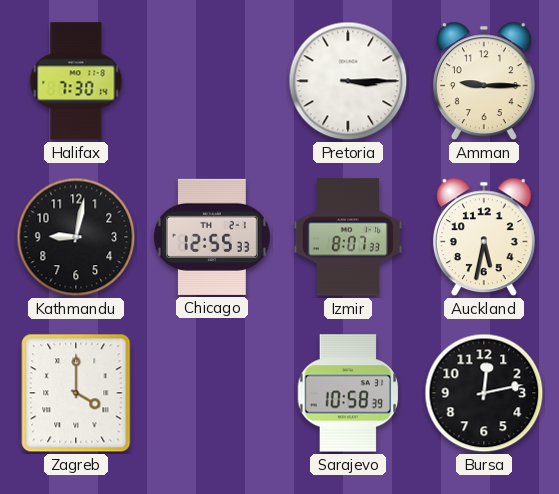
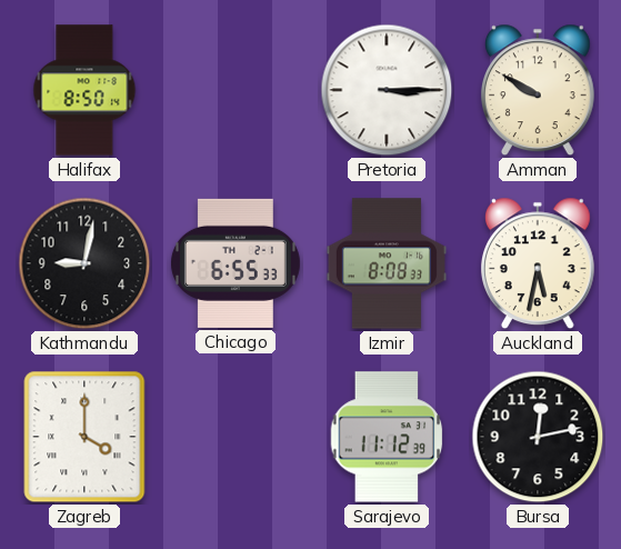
Halifax: 7:30 -> 8:50 (84, 90)
Amman: 9:15 -> 9:50 (538, 90)
Chicago: 12:55 -> 6:55 (236, 263)
Izmir: 8:07 -> 8:08 (387, 263)
Sarajevo: 10:58 -> 11:12 (387, 437)
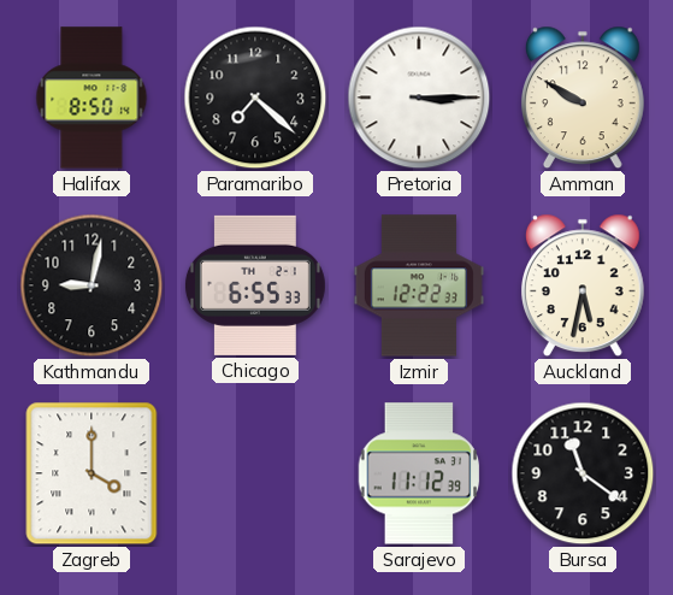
Paramaribo: none -> 7:22 (255, 98)
Izmir: 8:08 -> 12:22 (419, 285)
Bursa: 12:13 -> 11:21 (583, 473)
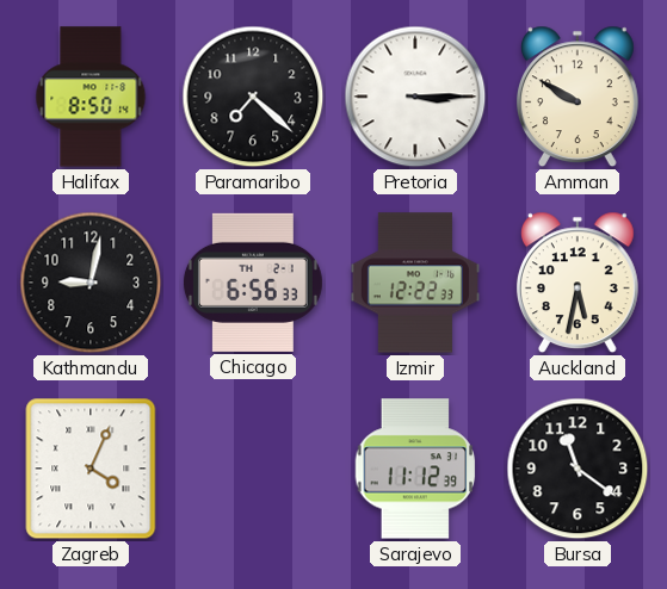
Chicago: 6:55 -> 6:56 (253, 283)
Zagreb: 4:00 -> 4:04 (91, 469)
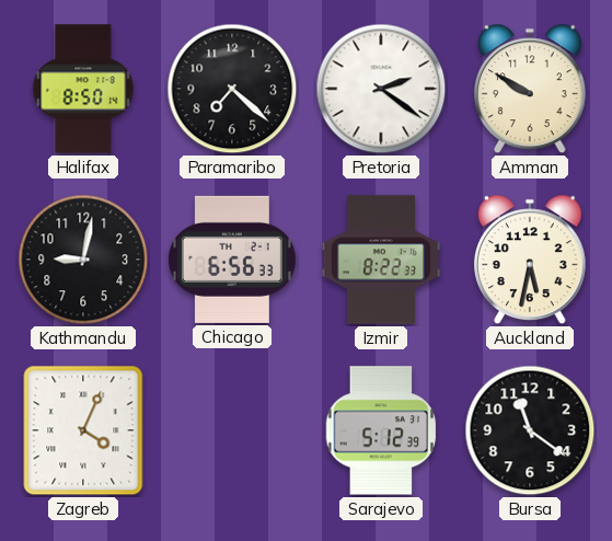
Pretoria: 3:15 -> 2:21 (381, 89)
Izmir: 12:22 -> 8:22 (381, 260)
Sarajevo: 11:12 -> 5:12 (381, 430)
